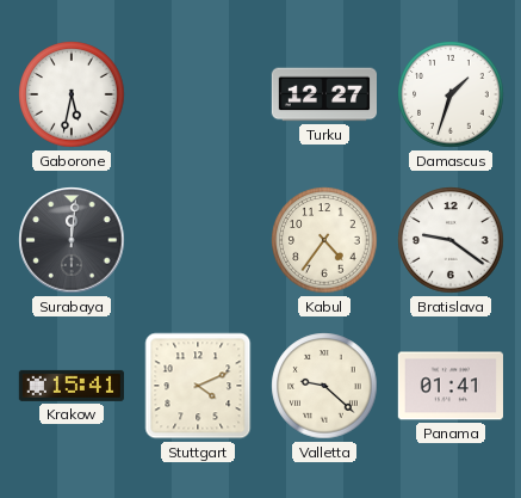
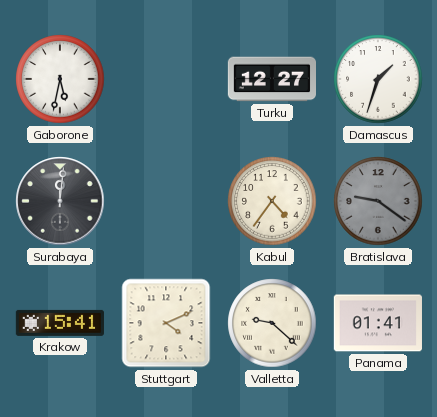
Bratislava dial: white -> grey (378, 201)
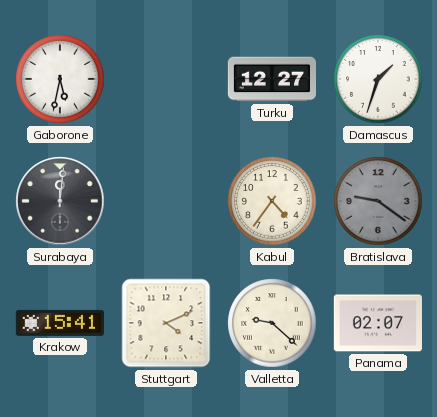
Panama: 01:41 -> 02:07 (378, 323)
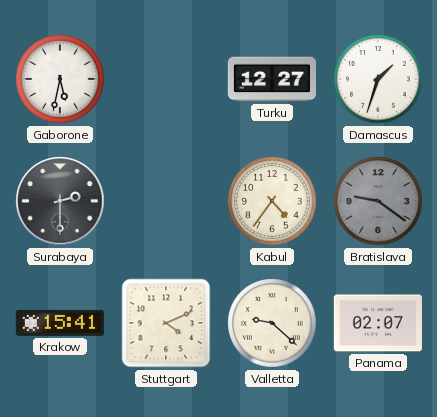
Surabaya: 12:01 -> 2:30 (60, 201)
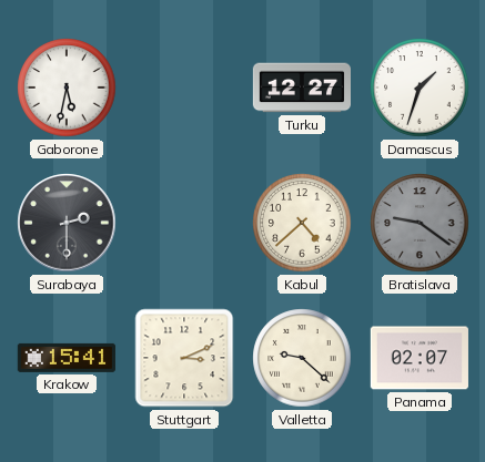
Kabul: 4:36 -> 4:38 (302, 223)
Stuttgart: 4:11 -> 3:11 (184, 358)
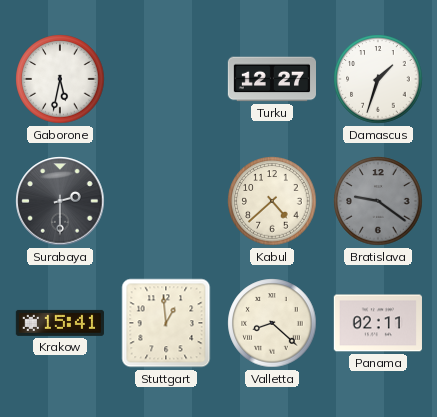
Stuttgart: 3:11 -> 12:59 (166, 323)
Valletta: 9:22 -> 8:22 (272, 323)
Panama: 02:07 -> 02:11 (378, 323)
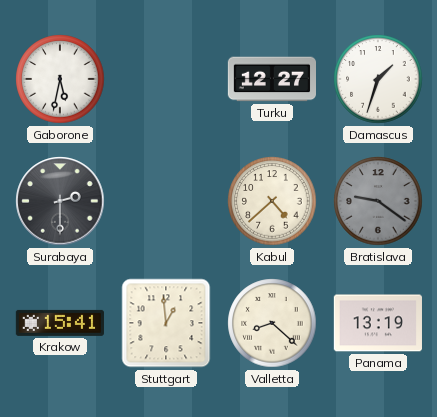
Panama: 02:11 -> 13:19 (378, 323)
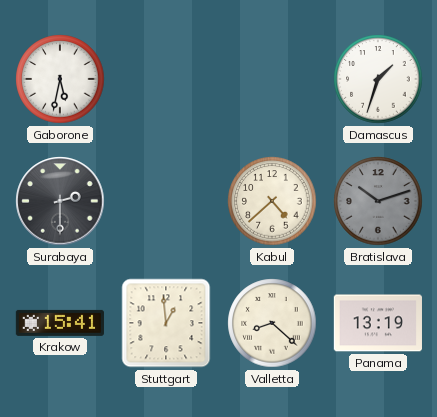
Turku: 12:27 -> none (271, 79)
Bratislava: 9:21 -> 10:12 (378, 201)
